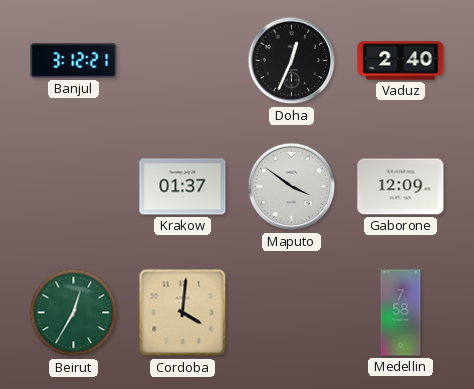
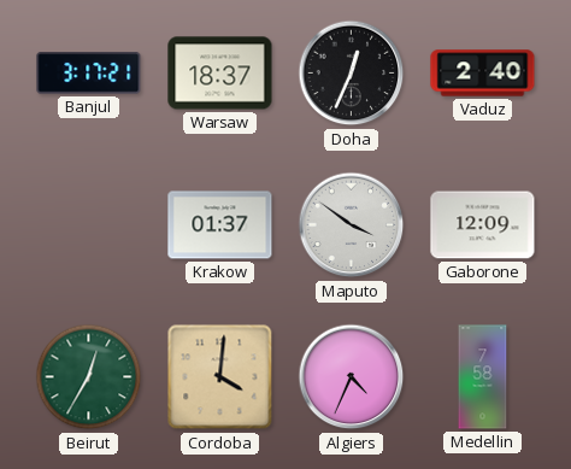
Banjul: 3:12 -> 3:17 (89, 74)
Warsaw: none -> 18:37 (220, 74)
Algiers: none -> 4:34 (352, 377)
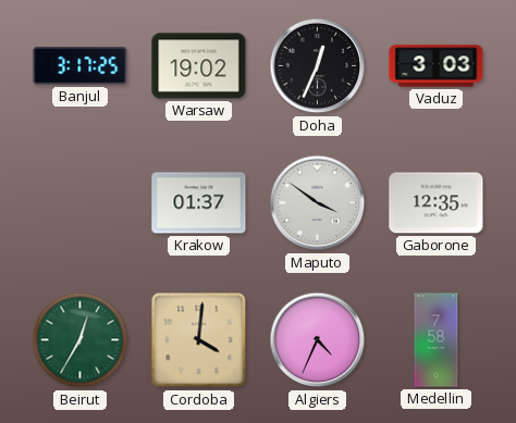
Banjul: 3:17:21 -> 3:17:25 (81, 66)
Warsaw: 18:37 -> 19:02 (199, 66)
Vaduz: 2:40 -> 3:03 (437, 66)
Gaborone: 12:09 -> 12:35 (437, 203)
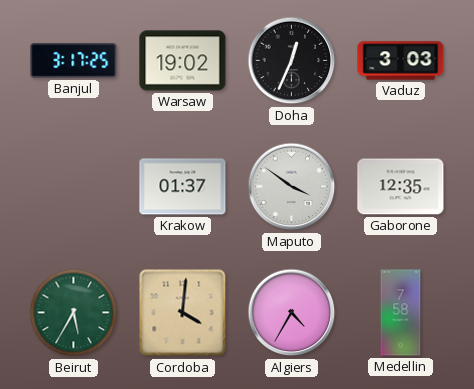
Beirut: 12:35 -> 5:35 (74, 313)
Algiers: 4:34 -> 4:35 (292, 313)
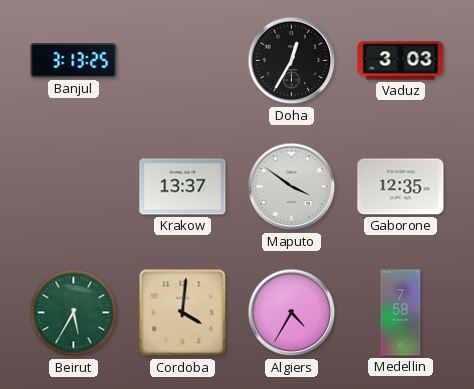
Banjul: 3:17 -> 3:13 (74, 61)
Warsaw: 19:02 -> none (183, 61)
Doha: 12:34 -> 12:35 (292, 61)
Krakow: 01:37 -> 13:37 (183, 187)
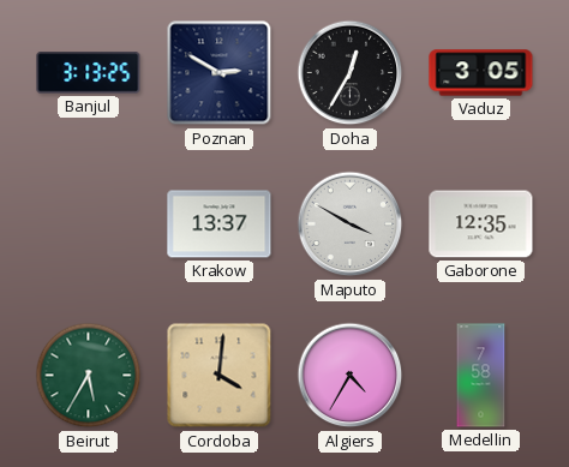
Poznan: none -> 2:50 (220, 73)
Vaduz: 3:03 -> 3:05 (481, 73)
Maputo: 3:51 -> 3:50 (351, 224)
